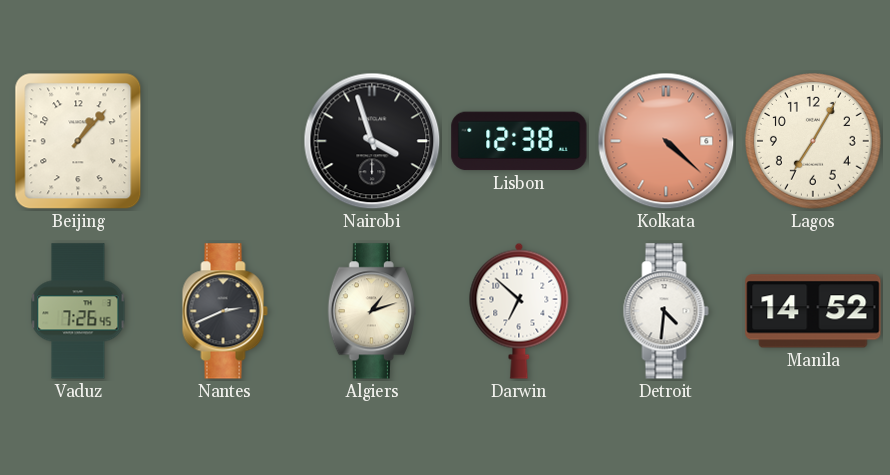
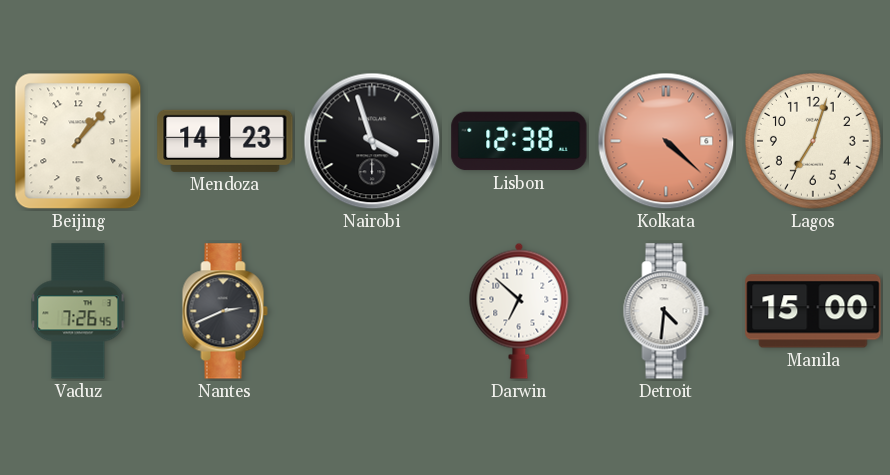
Mendoza: none -> 14:23 (225, 141)
Lagos: 7:05 -> 7:03 (814, 142)
Algiers: 1:12 -> none (372, 311)
Manila: 14:52 -> 15:00 (813, 311)
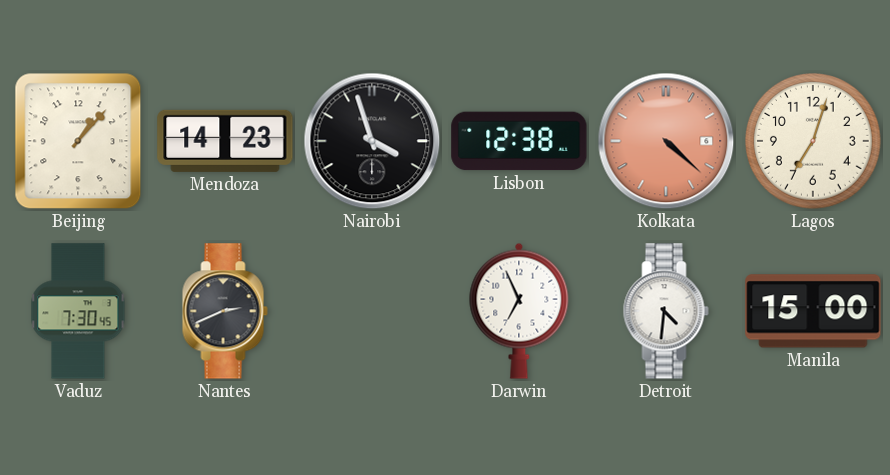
Vaduz: 7:26 -> 7:30 (78, 311)
Darwin: 6:52 -> 6:56 (519, 311)
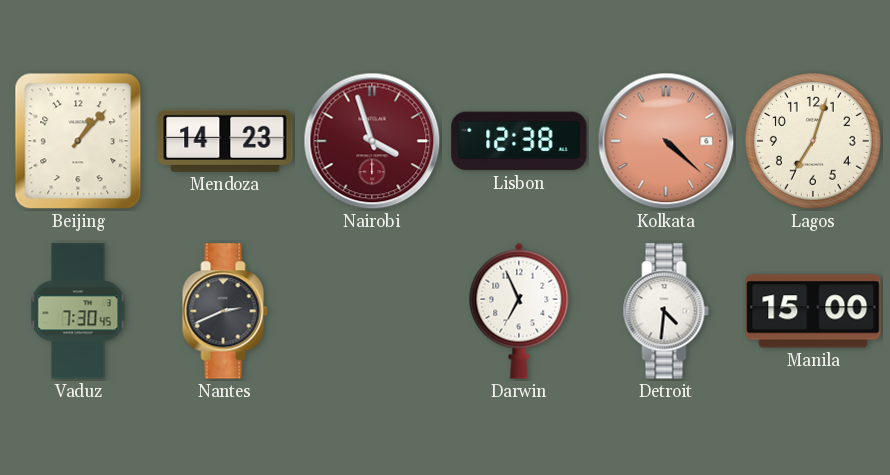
Nairobi dial: black -> burgundy (372, 141)
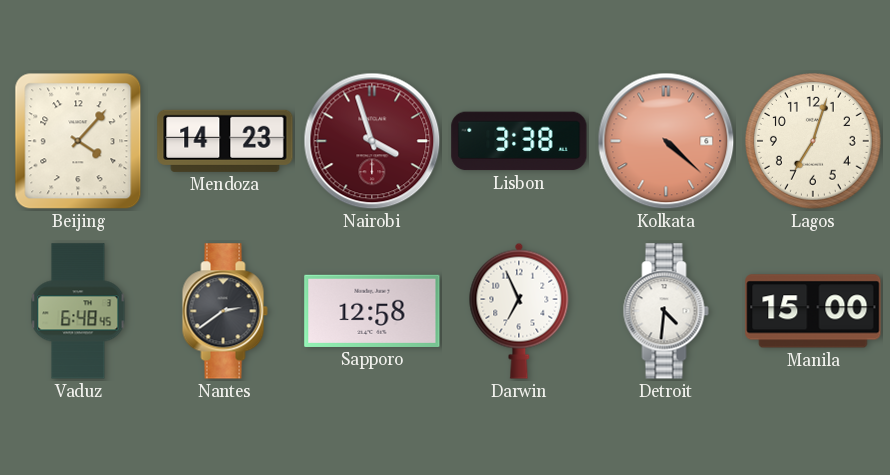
Beijing: 1:07 -> 4:07 (78, 141)
Lisbon: 12:38 -> 3:38 (519, 141)
Vaduz: 7:30 -> 6:48 (78, 311)
Nantes: 2:41 -> 2:39 (225, 311)
Sapporo: none -> 12:58 (372, 311)
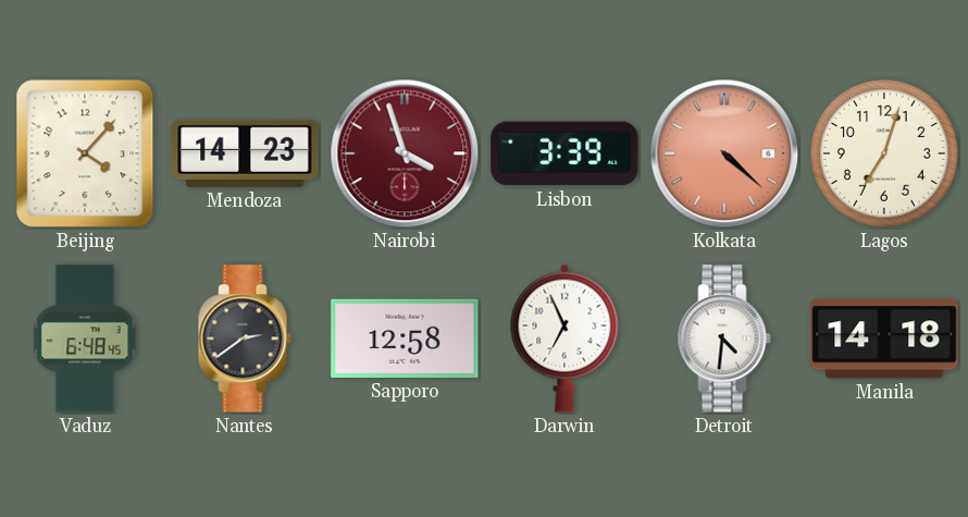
Lisbon: 3:38 -> 3:39 (564, 153)
Manila: 15:00 -> 14:18 (884, 338)
